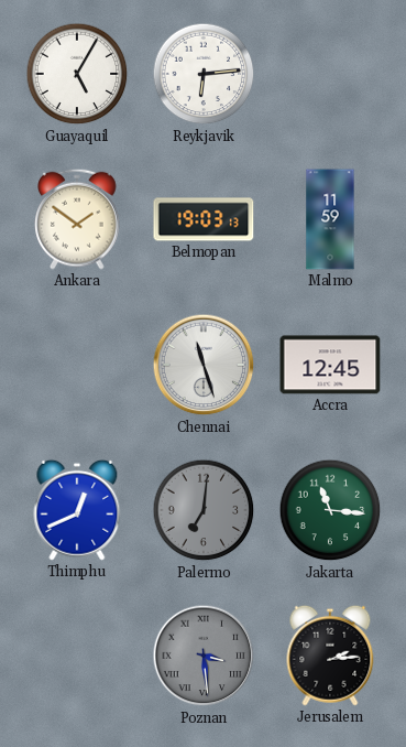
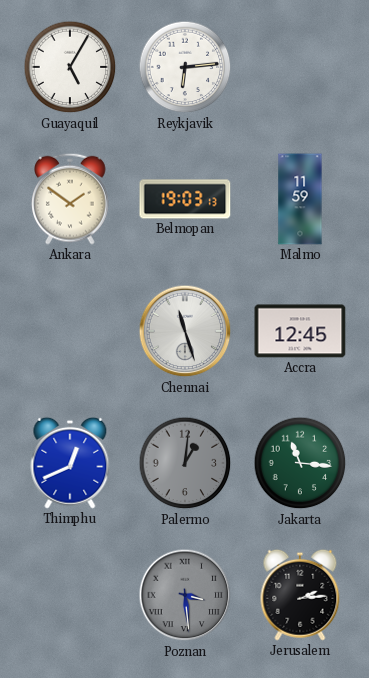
Palermo: 7:01 -> 1:01 (185, 463)
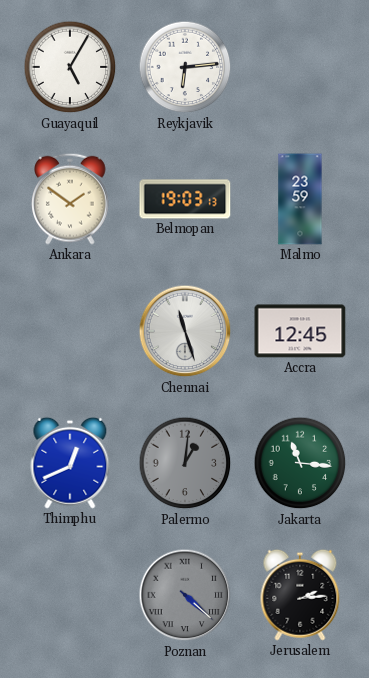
Malmo: 11:59 -> 23:59 (300, 199)
Poznan: 3:29 -> 4:22 (185, 595)
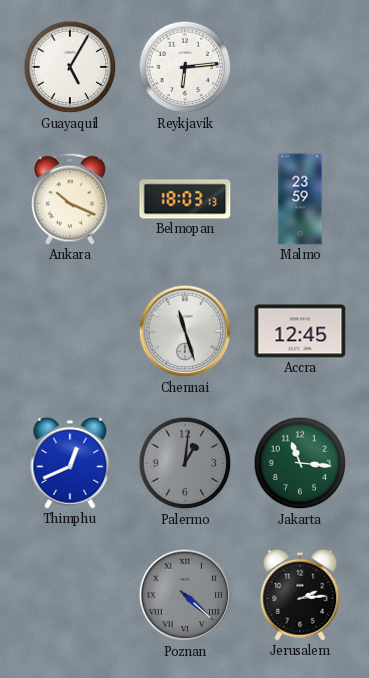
Ankara: 1:51 -> 10:19 (70, 199)
Belmopan: 19:03 -> 18:03 (185, 199)
